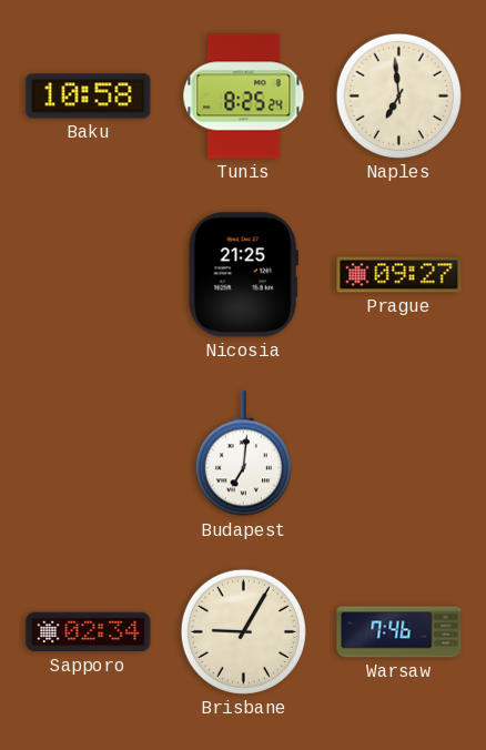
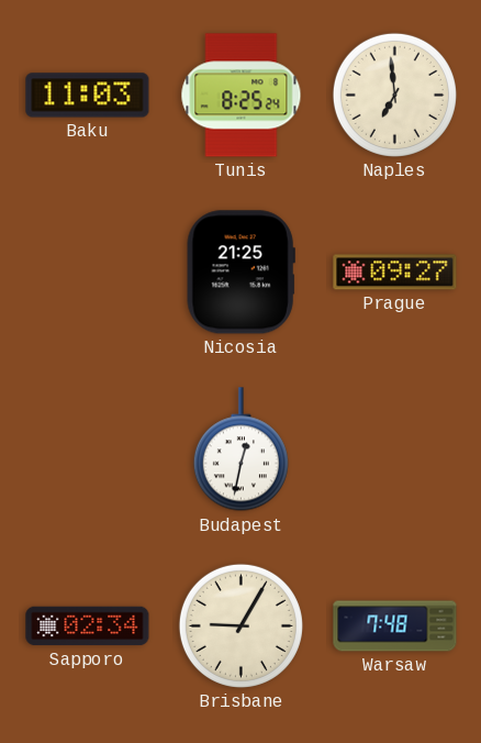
Baku: 10:58 -> 11:03 (88, 96)
Budapest: 7:01 -> 12:32 (240, 450)
Warsaw: 7:46 -> 7:48 (395, 626)
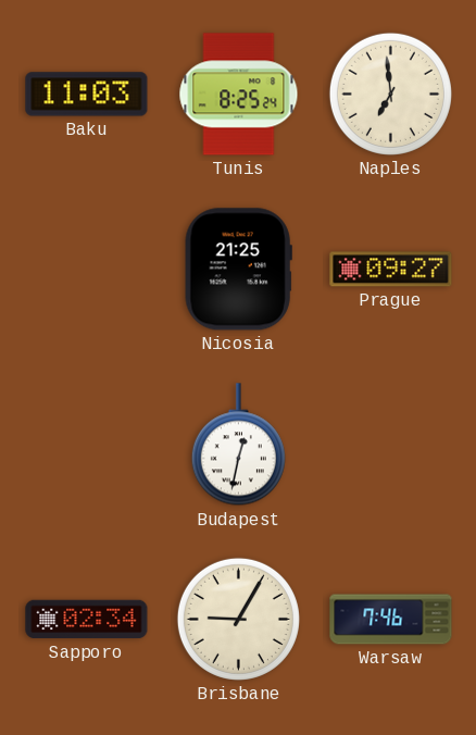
Warsaw: 7:48 -> 7:46 (391, 620)
